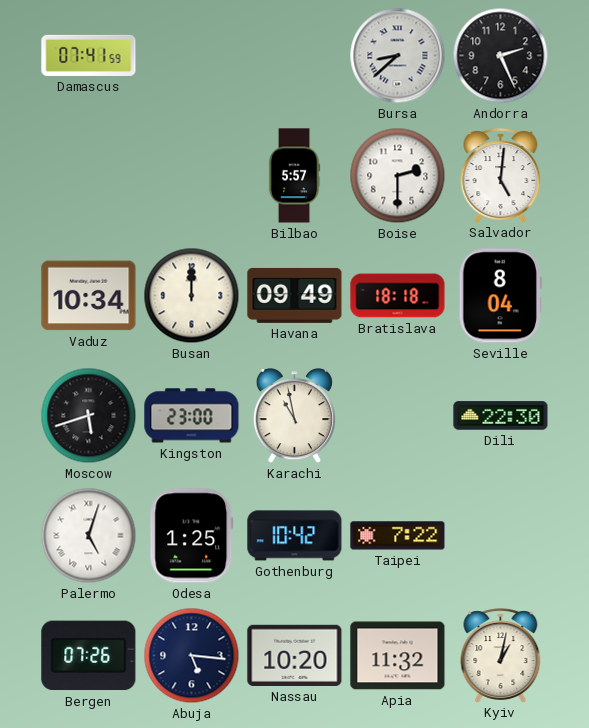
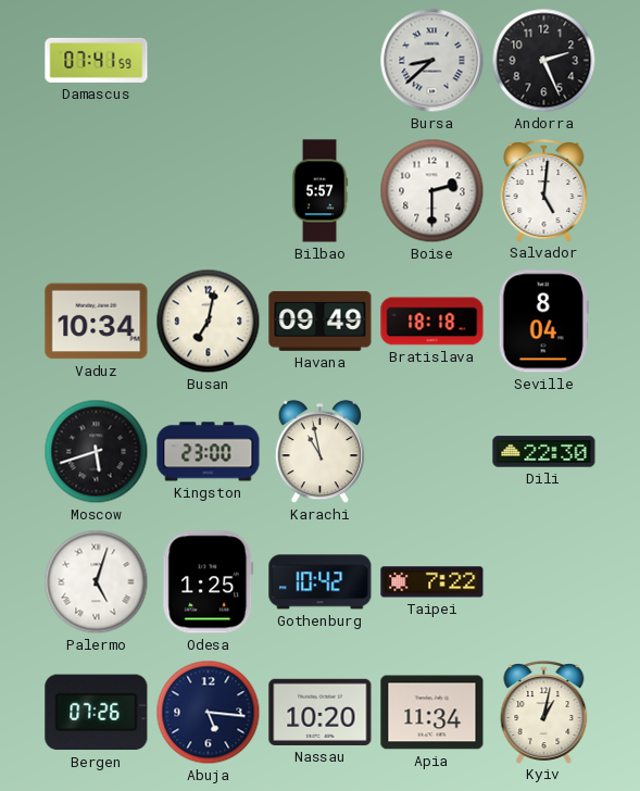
Busan: 12:00 -> 7:02 (209, 322)
Apia: 11:32 -> 11:34 (432, 713)
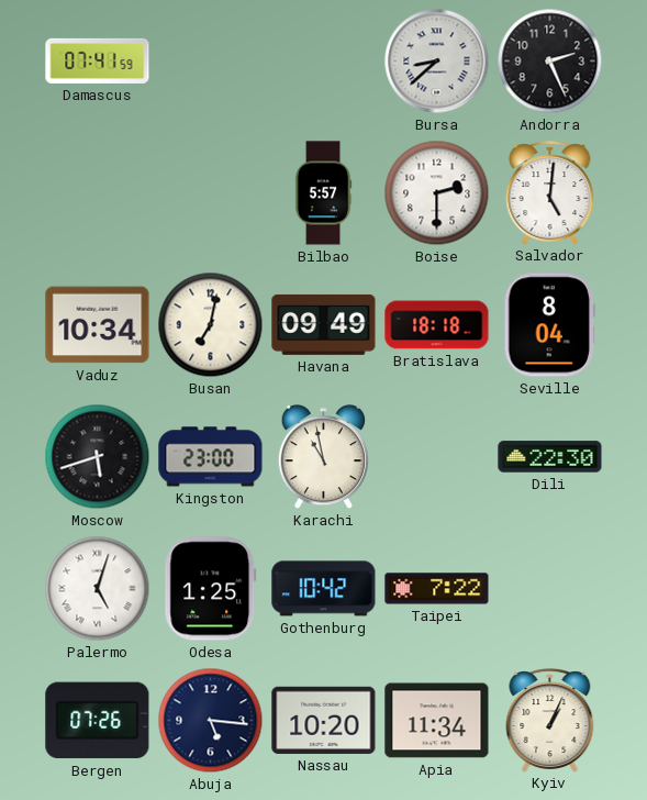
Kyiv: 1:02 -> 1:04 (550, 720)
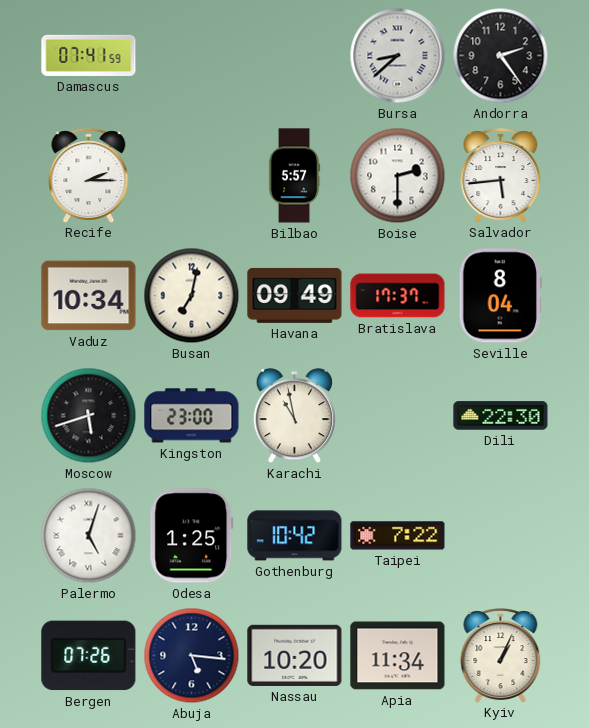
Andorra: 2:26 -> 2:24 (501, 56)
Recife: none -> 2:15 (89, 175)
Salvador: 5:01 -> 5:44 (501, 175)
Bratislava: 18:18 -> 17:37 (398, 296)
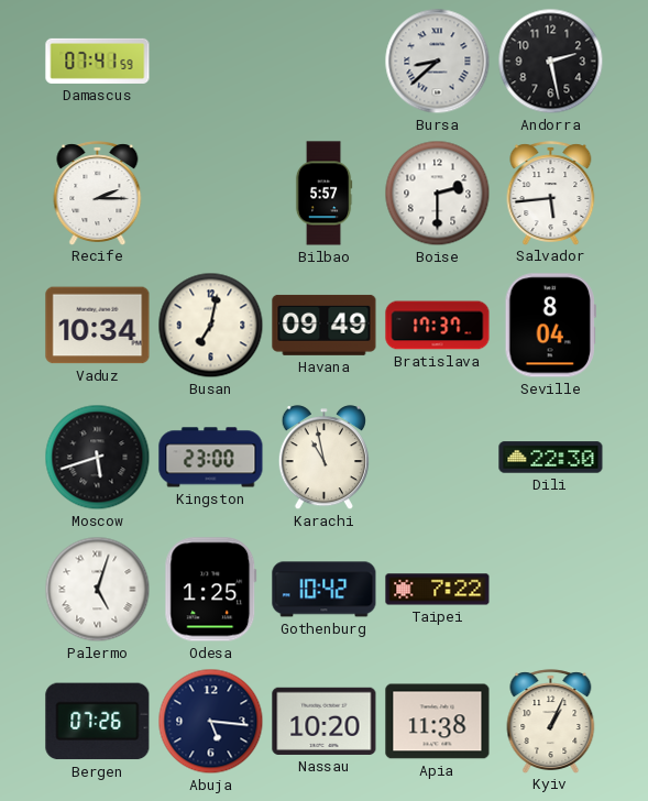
Andorra: 2:24 -> 2:28 (551, 62)
Apia: 11:34 -> 11:38 (438, 722)
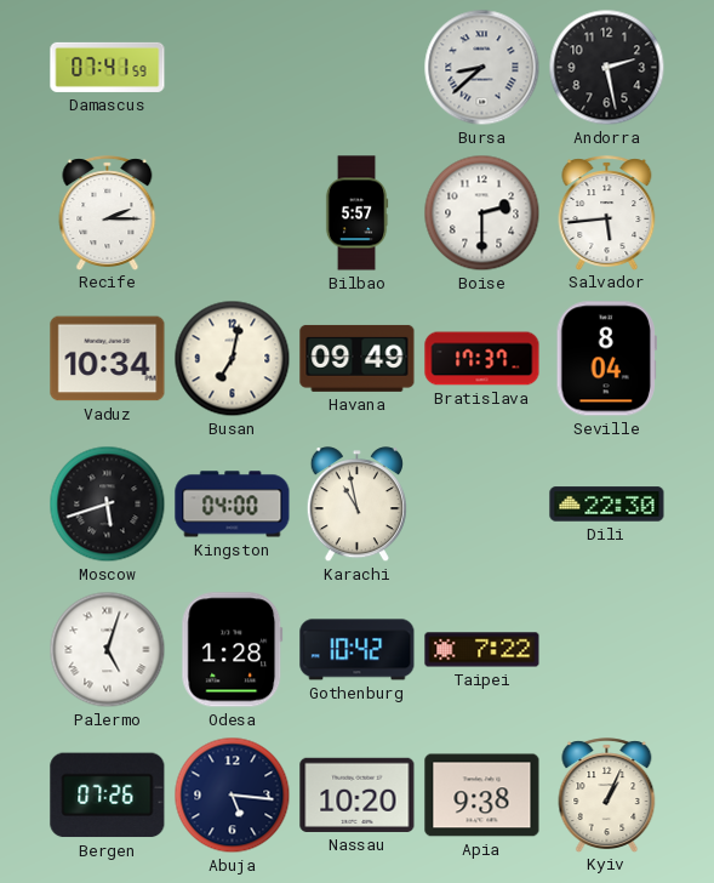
Kingston: 23:00 -> 04:00 (233, 505)
Odesa: 1:25 -> 1:28 (233, 650)
Apia: 11:38 -> 9:38 (482, 796)
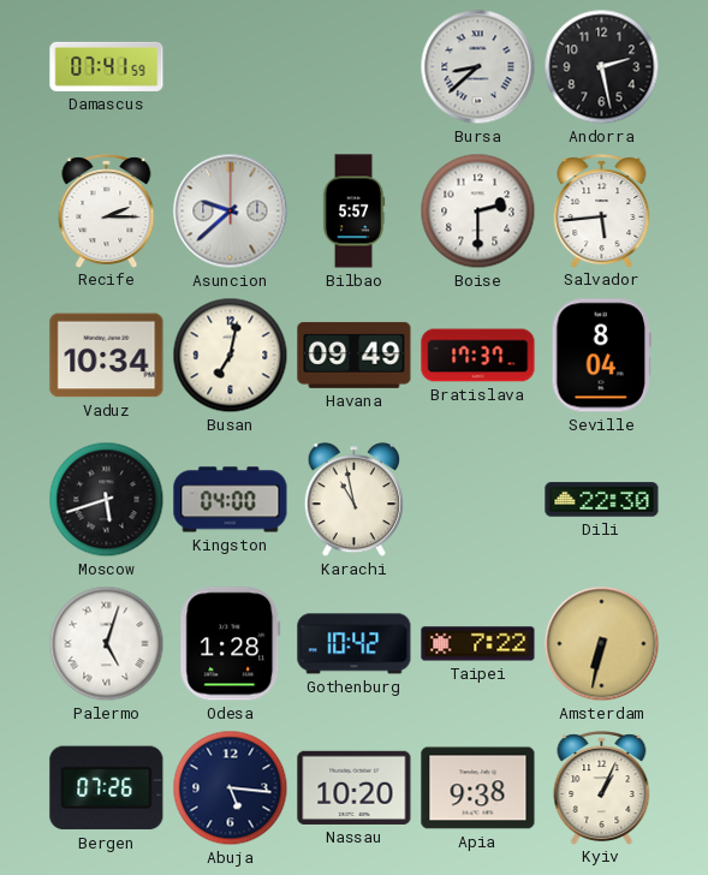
Asuncion: none -> 9:38 (231, 212)
Amsterdam: none -> 6:32 (602, 644)
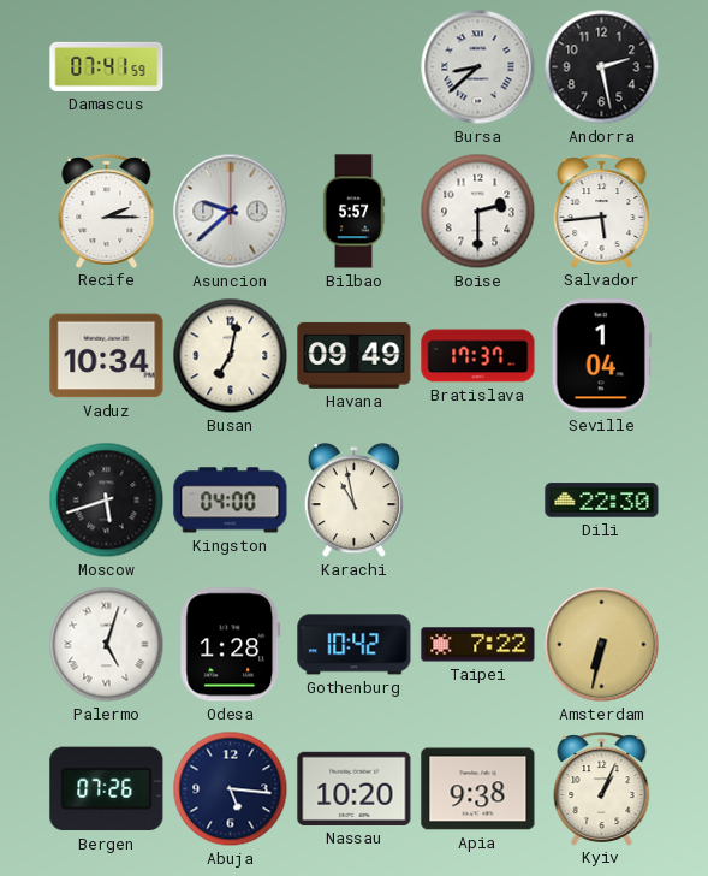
Seville: 8:04 -> 1:04 (601, 356)
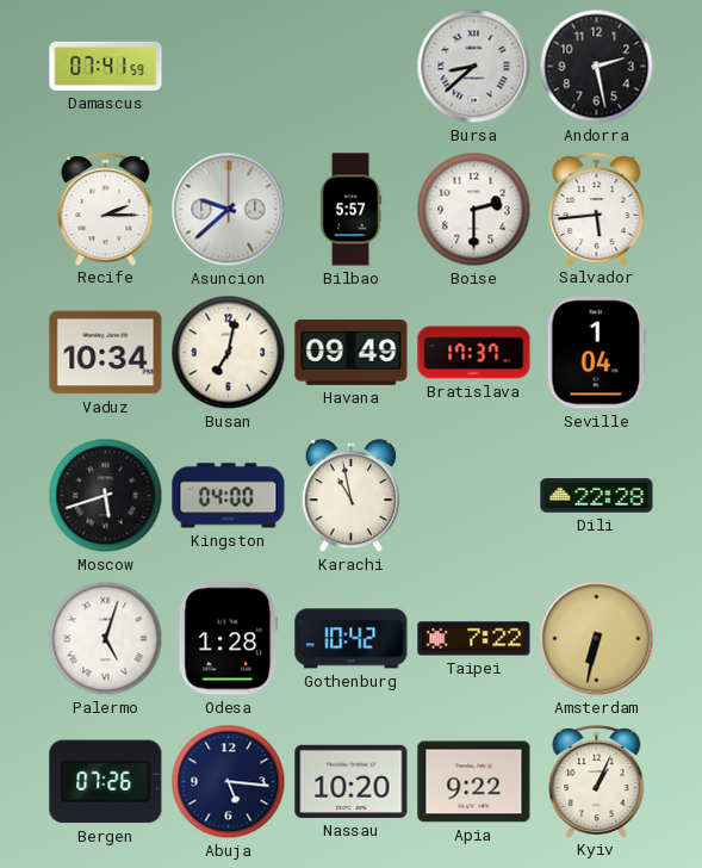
Dili: 22:30 -> 22:28 (597, 496)
Apia: 9:38 -> 9:22 (474, 782)
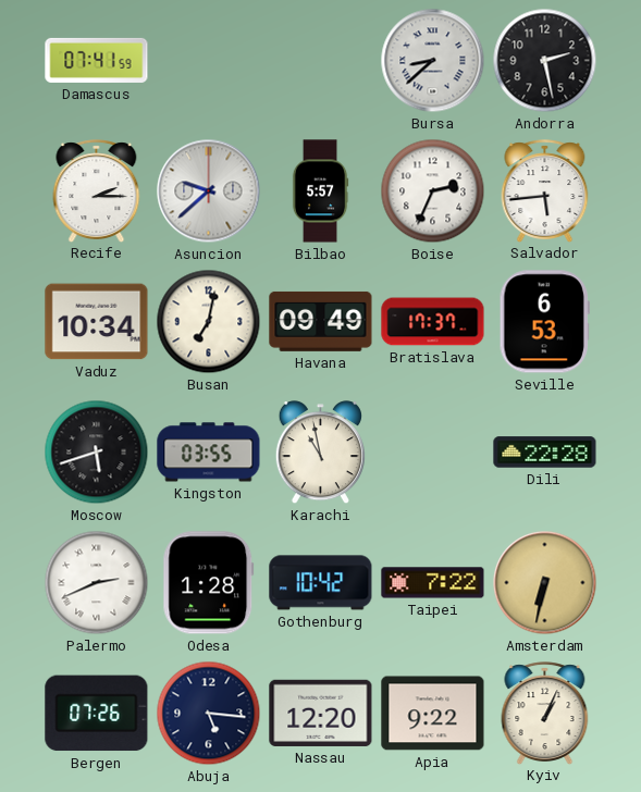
Boise: 2:30 -> 2:34 (433, 191)
Seville: 1:04 -> 6:53 (544, 322)
Kingston: 04:00 -> 03:55 (209, 453)
Palermo: 5:03 -> 2:41 (97, 583)
Nassau: 10:20 -> 12:20 (321, 713)
